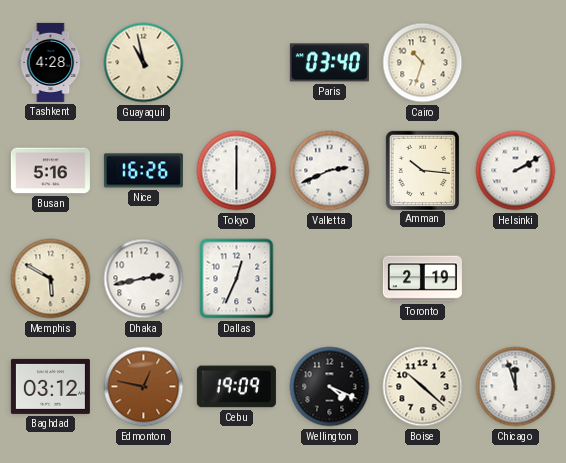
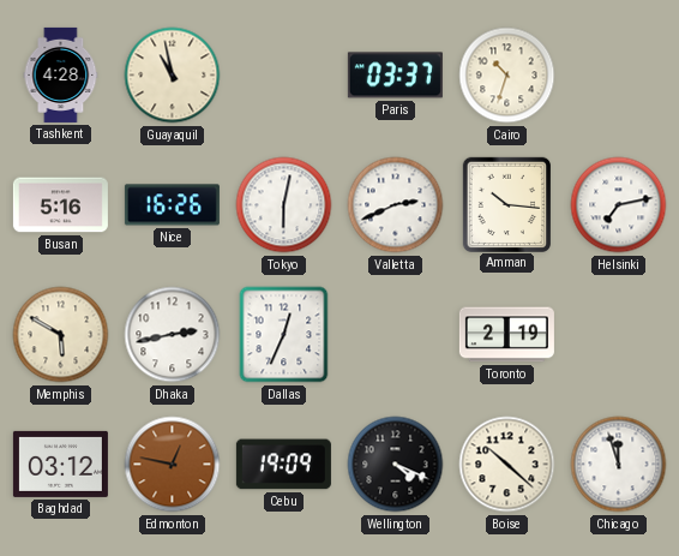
Paris: 03:40 -> 03:37 (395, 76)
Tokyo: 6:00 -> 6:02 (284, 205)
Helsinki: 2:10 -> 7:13 (619, 205)
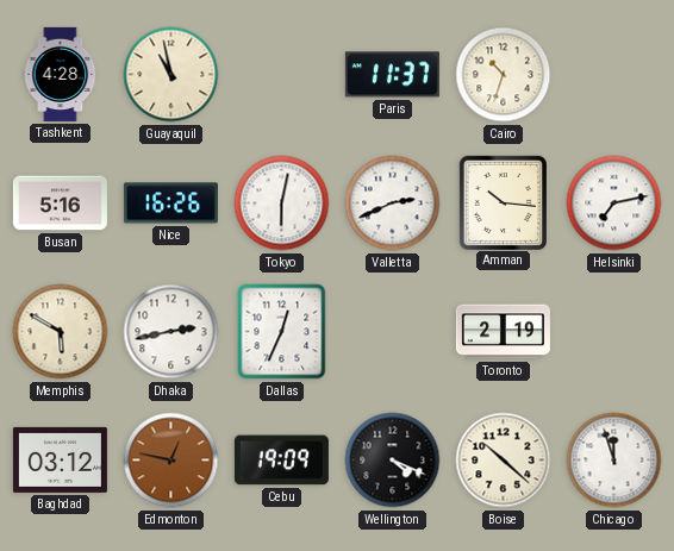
Paris: 03:37 -> 11:37 (392, 75)
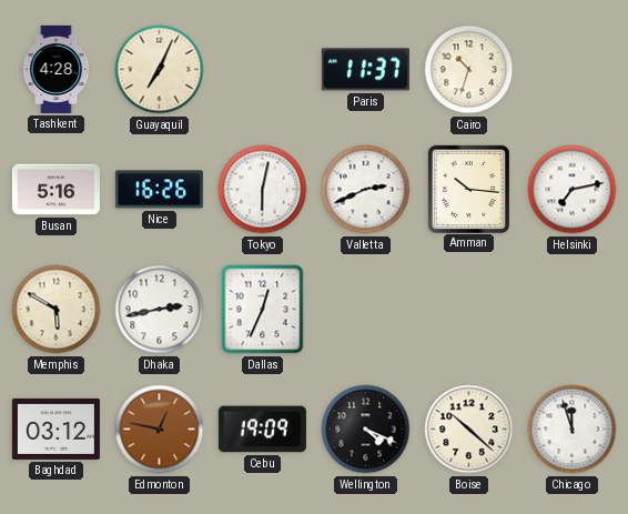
Guayaquil: 10:58 -> 7:04 (160, 70)
Toronto: 2:19 -> none (503, 332)
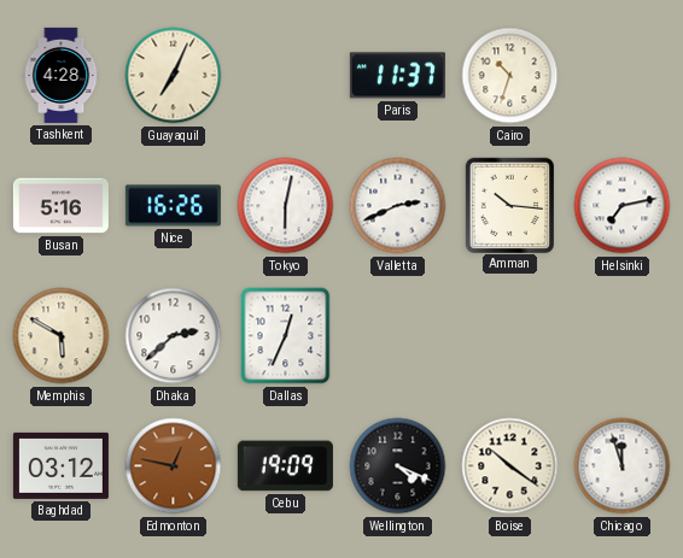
Dhaka: 2:43 -> 2:38 (174, 336)
Boise: 10:22 -> 10:21 (510, 466)
